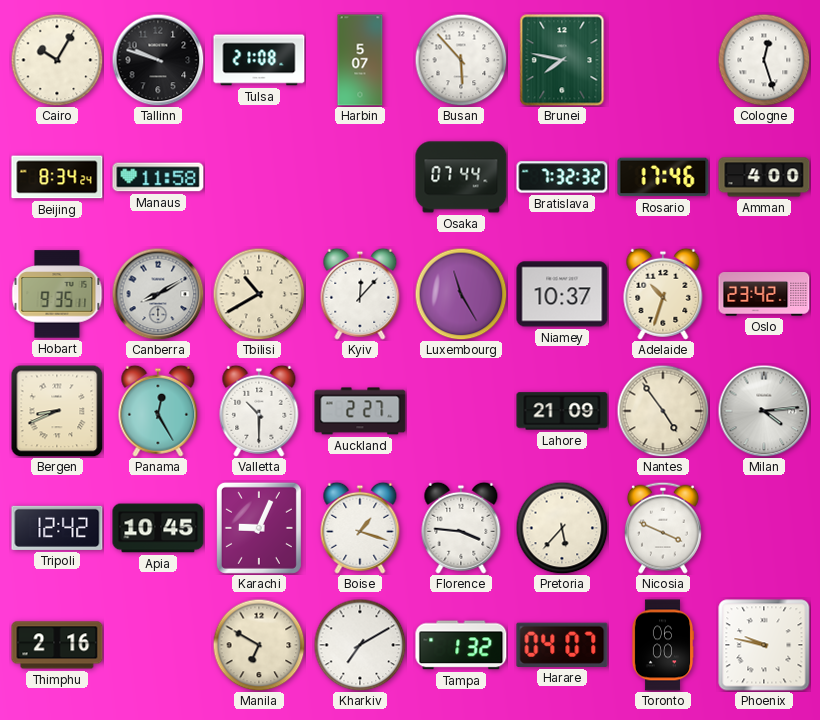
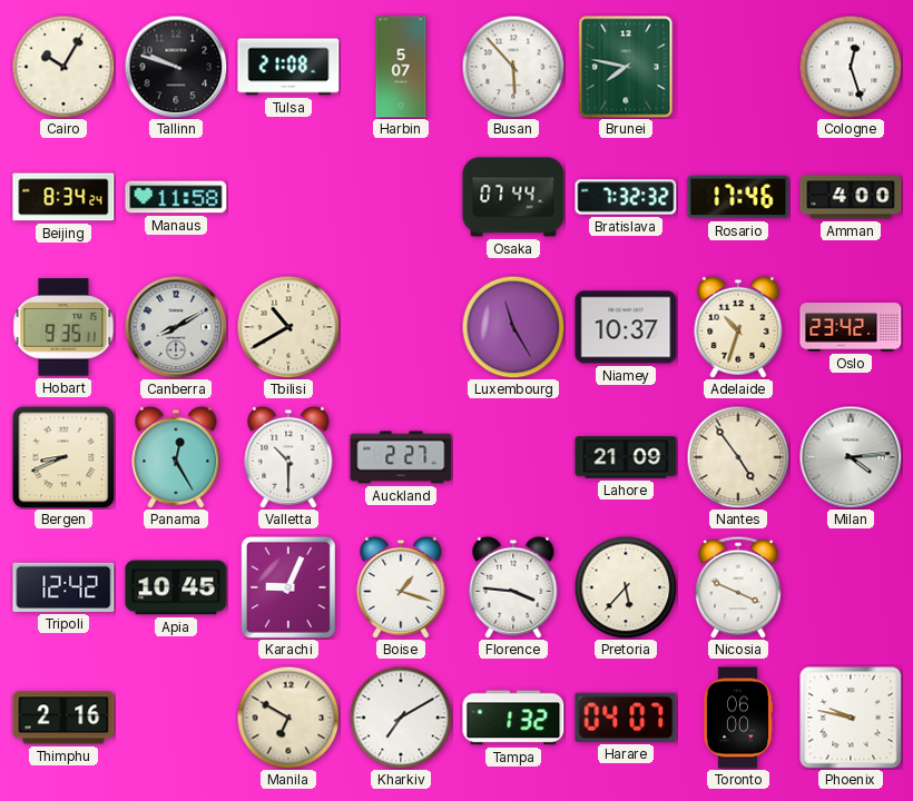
Kyiv: 12:07 -> none (360, 294)
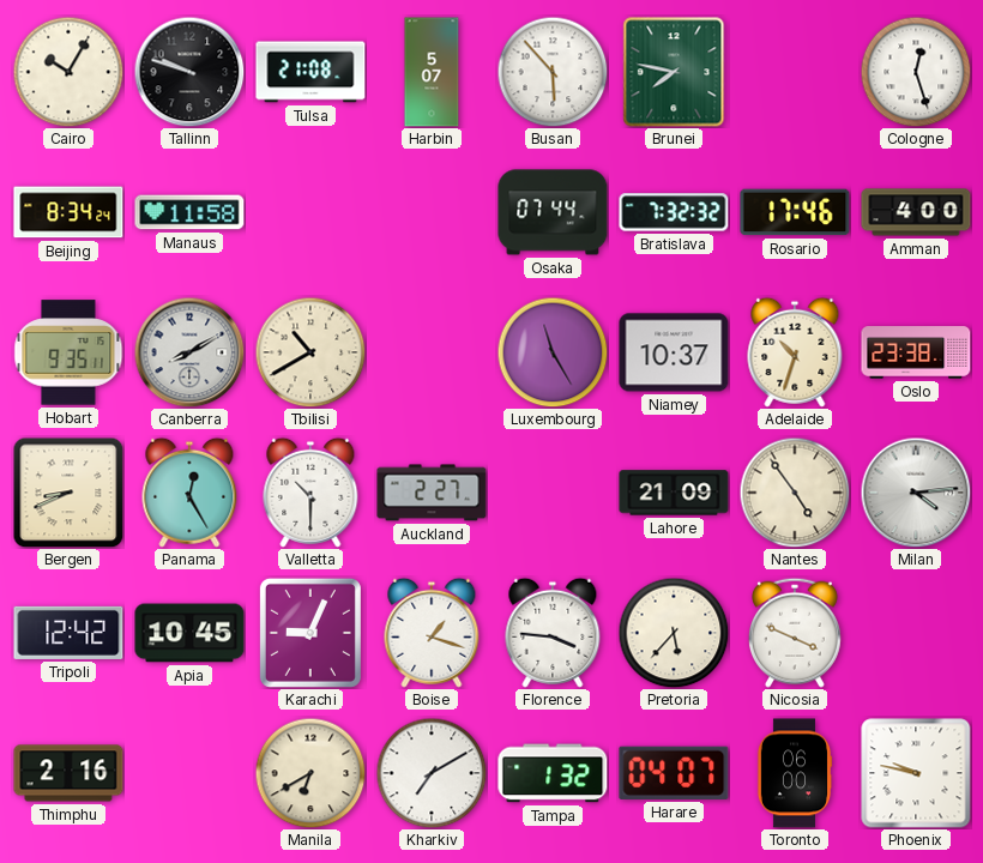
Oslo: 23:42 -> 23:38 (916, 352)
Manila: 6:50 -> 6:40 (310, 773)
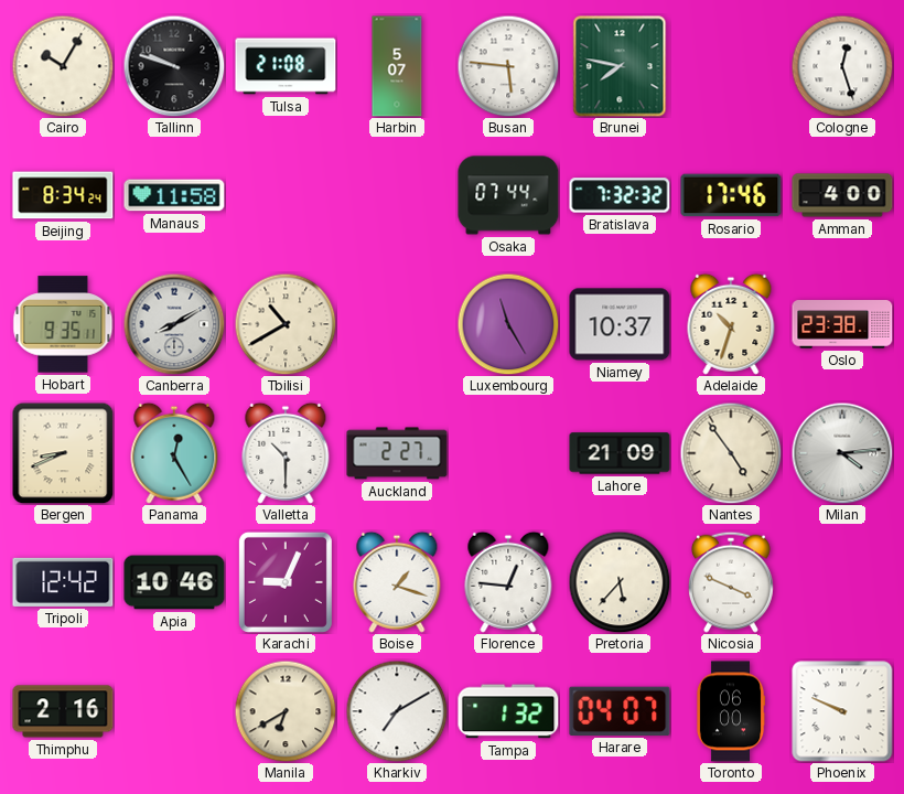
Busan: 5:53 -> 5:46 (508, 66)
Apia: 10:45 -> 10:46 (174, 582)
Florence: 3:46 -> 12:46 (508, 582)
Phoenix: 9:47 -> 9:49 (842, 711)
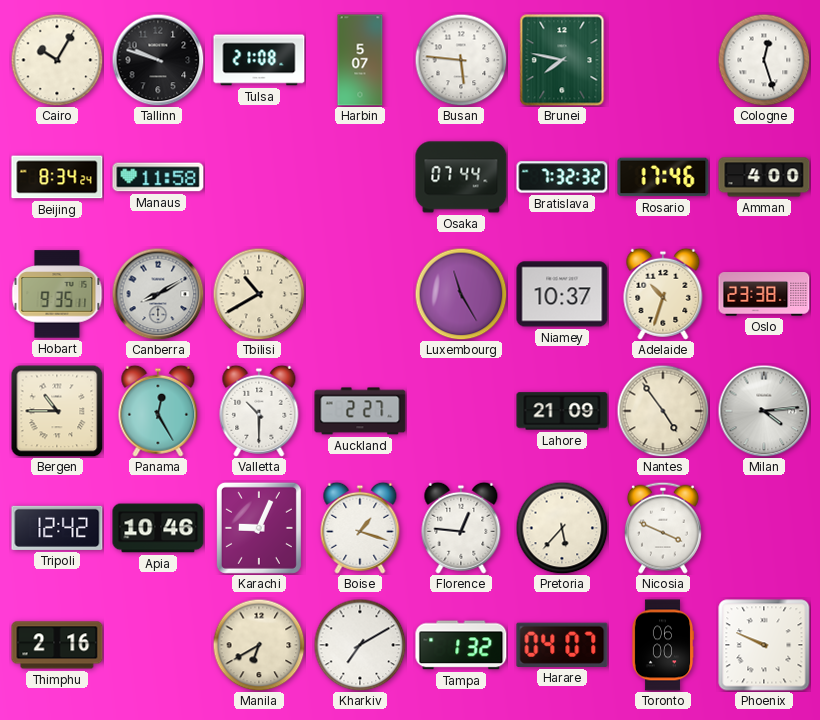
Bergen: 8:41 -> 10:45 (57, 411)
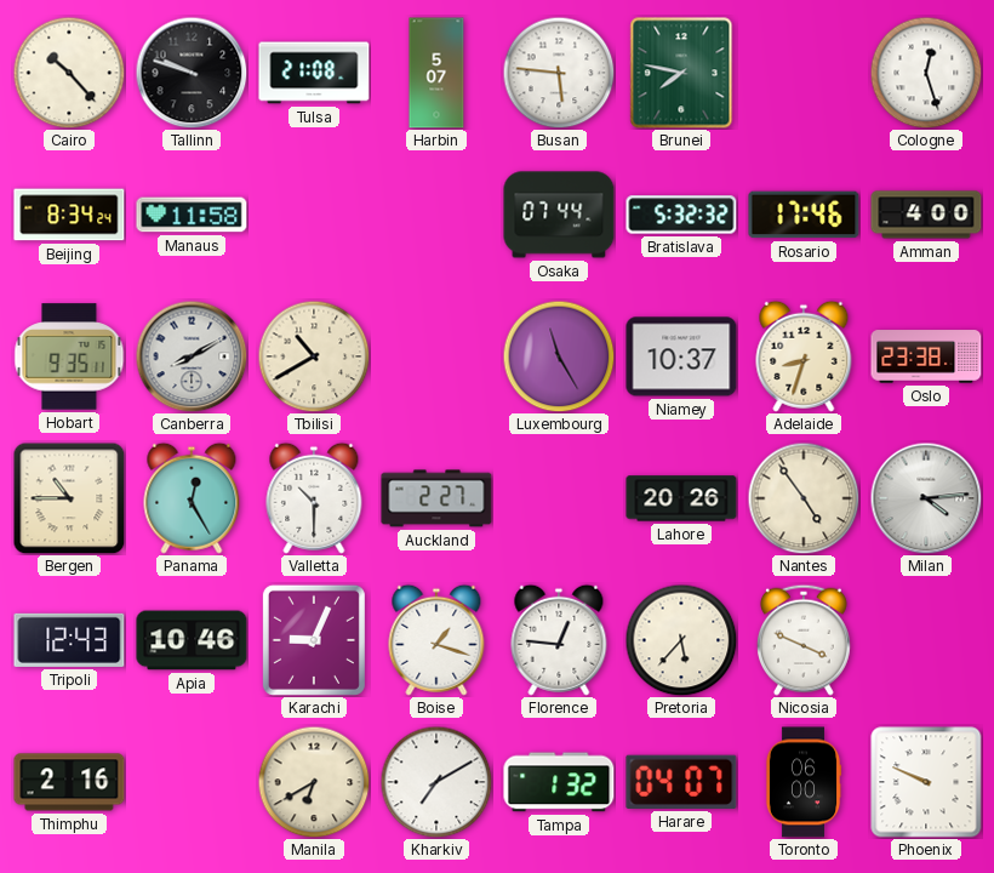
Cairo: 10:05 -> 10:23 (69, 73)
Bratislava: 7:32 -> 5:32 (681, 215)
Adelaide: 10:33 -> 8:33 (804, 356)
Lahore: 21:09 -> 20:26 (681, 498)
Tripoli: 12:42 -> 12:43 (69, 640)
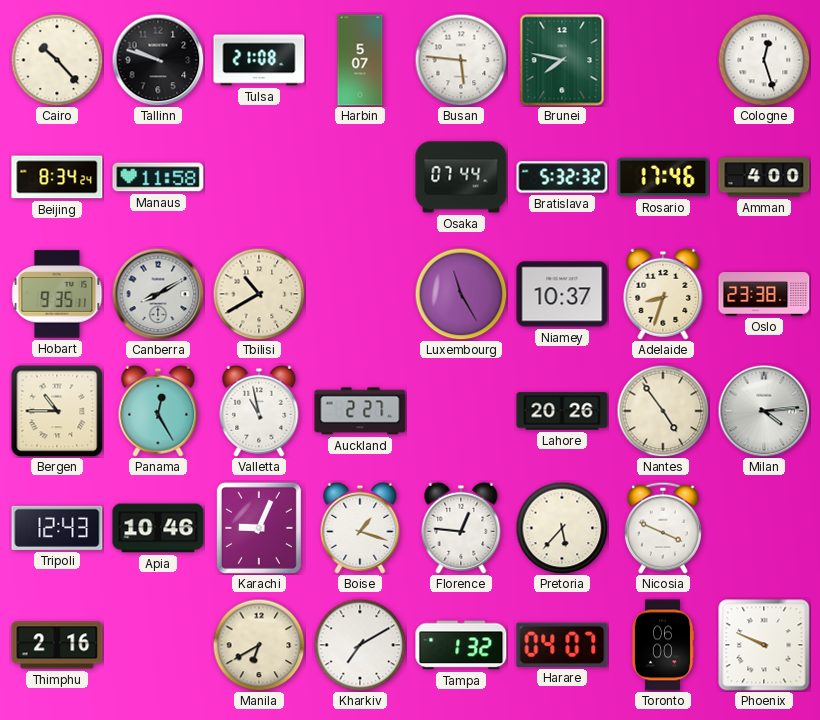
Valletta: 10:30 -> 10:58 (259, 411)
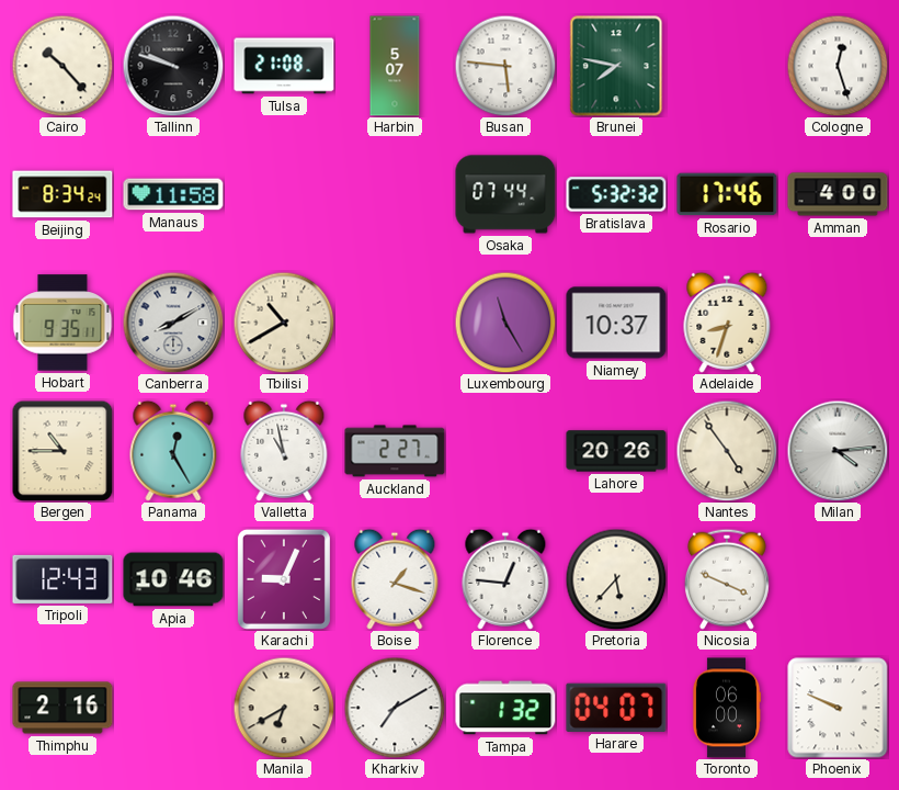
Oslo: 23:38 -> none (764, 294)
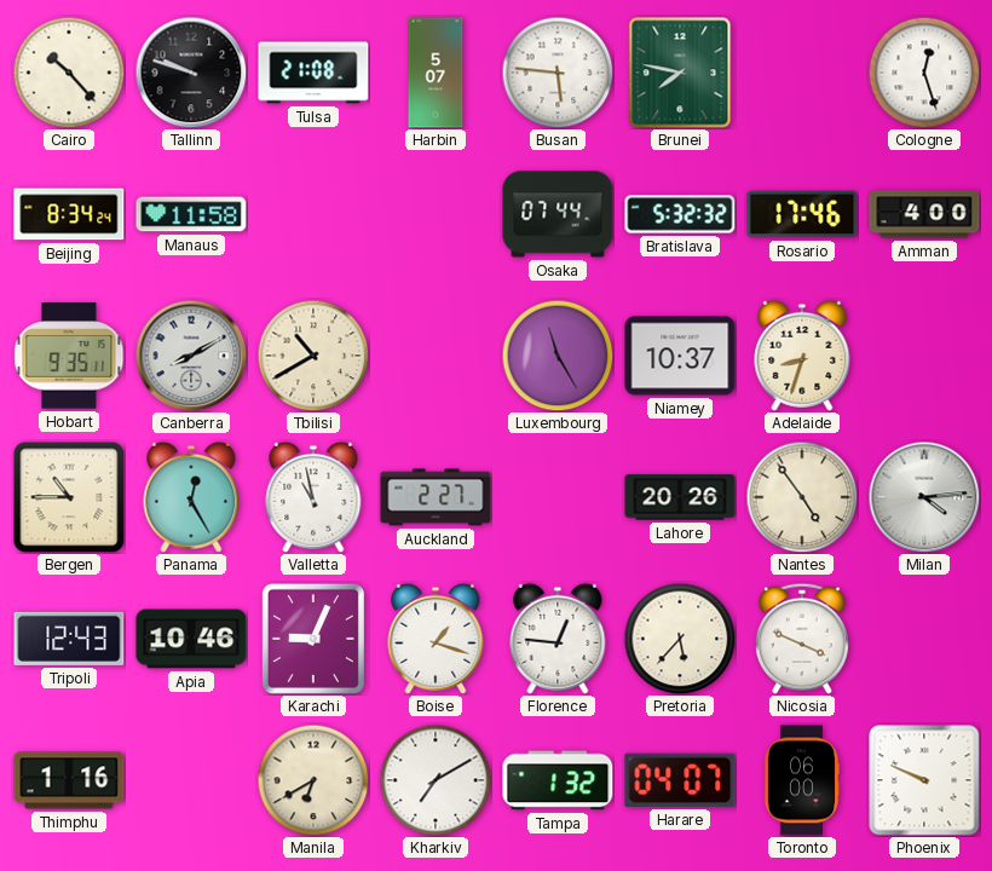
Thimphu: 2:16 -> 1:16 (69, 780)
